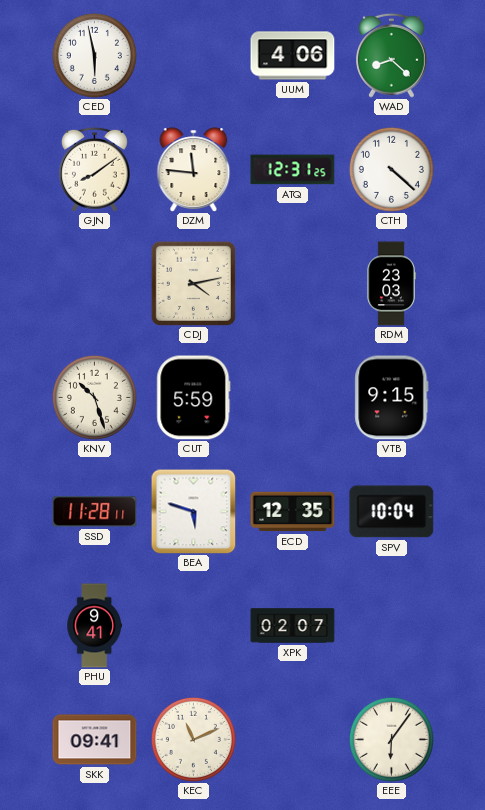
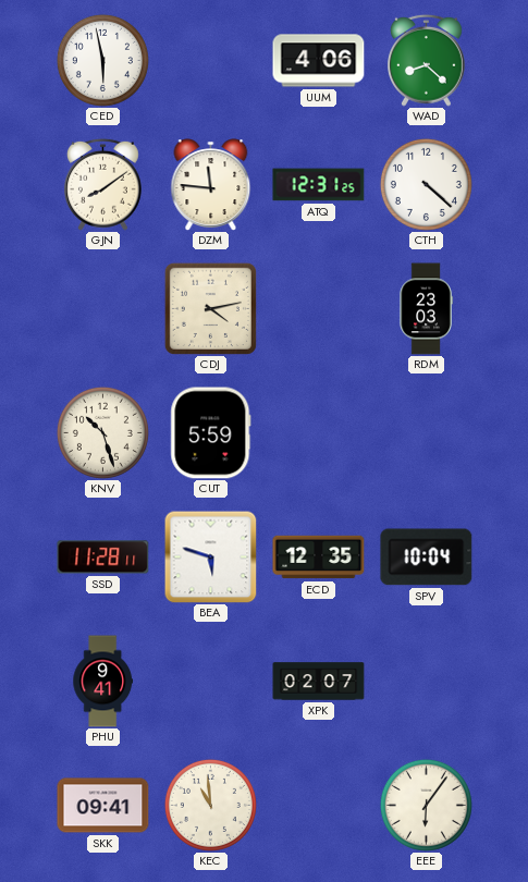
VTB: 9:15 -> none (392, 398)
KEC: 11:11 -> 10:59 (210, 805)
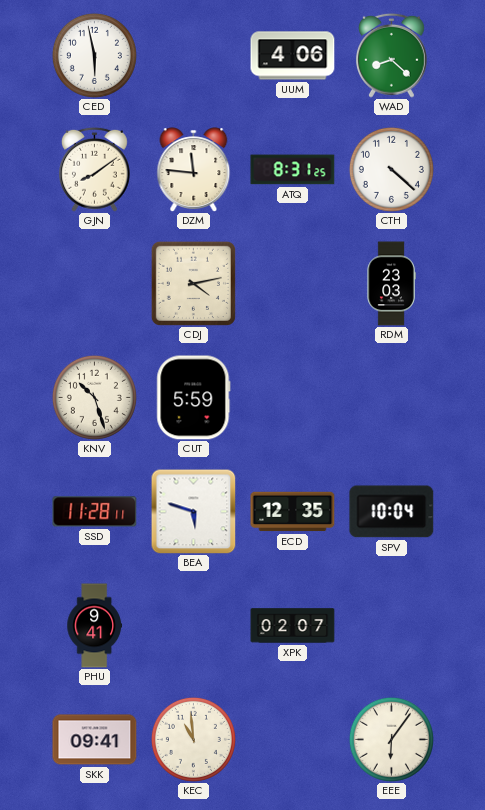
ATQ: 12:31 -> 8:31 (293, 170)
